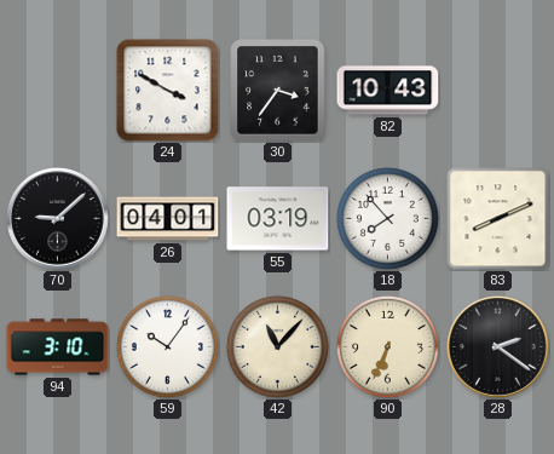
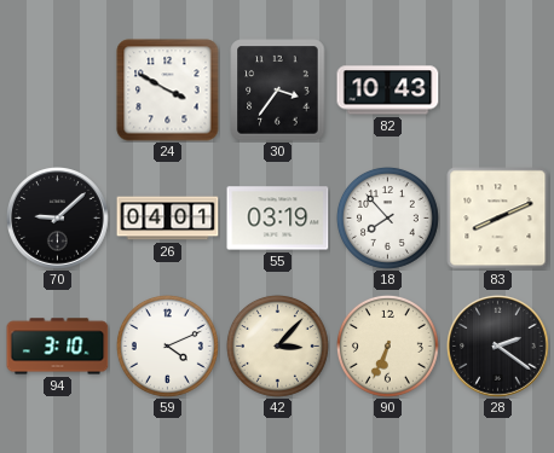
59: 10:06 -> 4:11 (167, 345)
42: 11:07 -> 3:07 (277, 345)
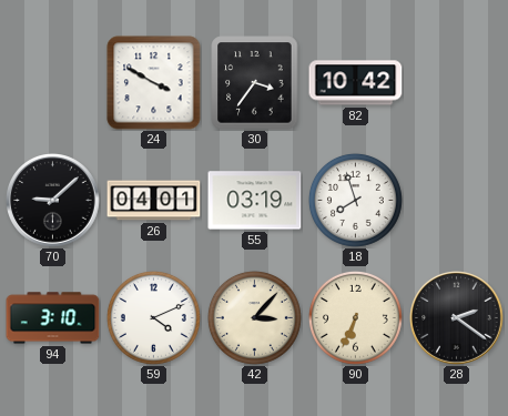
82: 10:43 -> 10:42 (356, 83)
18: 7:53 -> 7:57 (355, 200)
83: 8:11 -> none (498, 219)
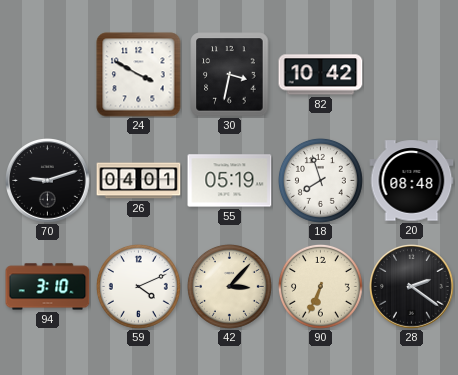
30: 3:36 -> 3:32 (230, 75)
70: 9:08 -> 9:12 (48, 181)
55: 03:19 -> 05:19 (230, 181)
20: none -> 08:48 (412, 181)
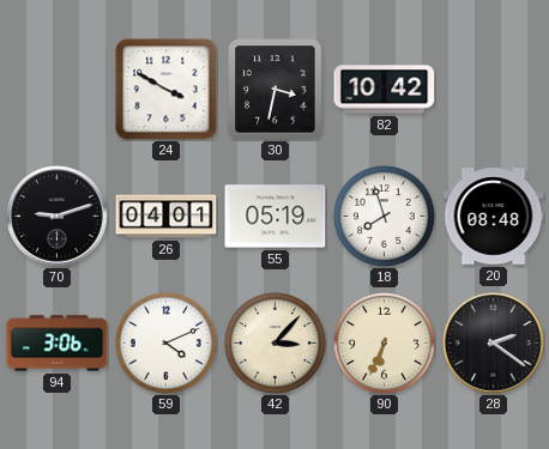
94: 3:10 -> 3:06 (58, 344)
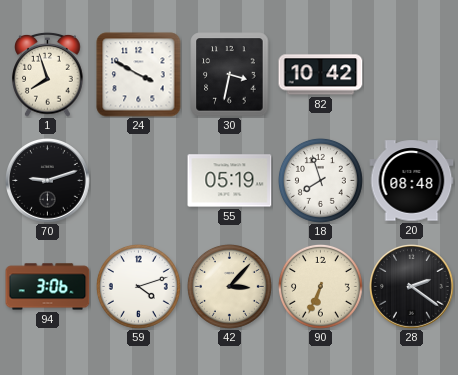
1: none -> 7:57 (48, 74)
26: 04:01 -> none (167, 217)
59: 4:11 -> 4:12 (138, 286)
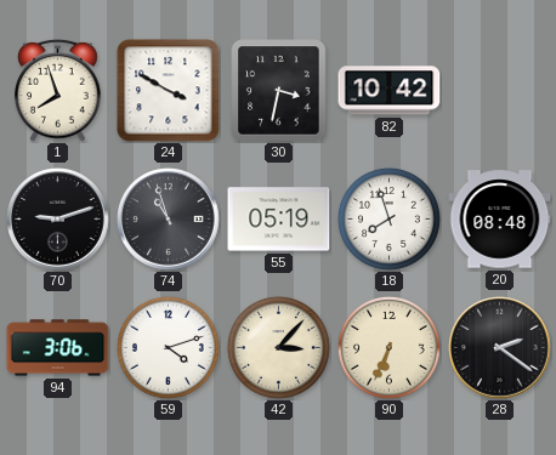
74: none -> 10:57 (169, 220)
